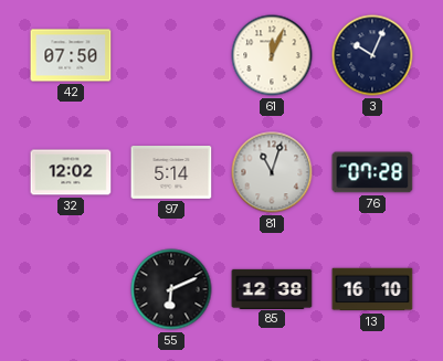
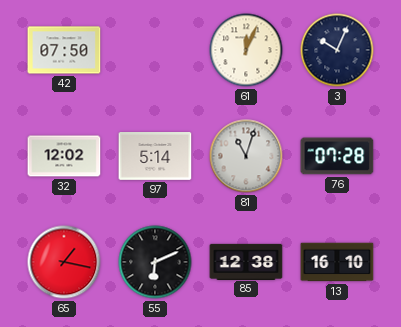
65: none -> 1:17 (64, 262)
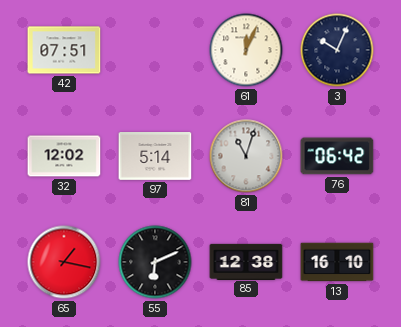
42: 07:50 -> 07:51 (64, 50)
76: 07:28 -> 06:42 (337, 156)
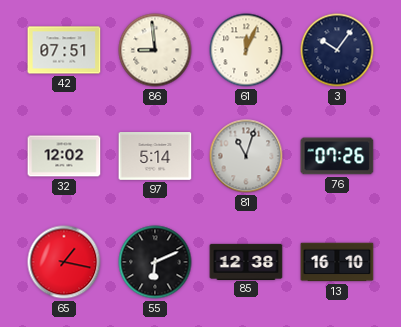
86: none -> 8:59 (155, 50)
3: 10:04 -> 10:06 (337, 50)
76: 06:42 -> 07:26 (337, 156)
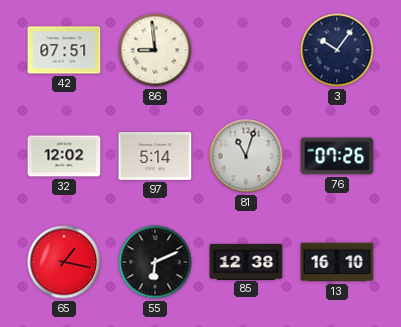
61: 12:04 -> none (246, 50)
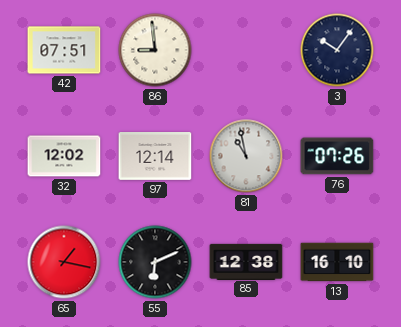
97: 5:14 -> 12:14 (155, 157)
81: 11:03 -> 10:58 (246, 156)
